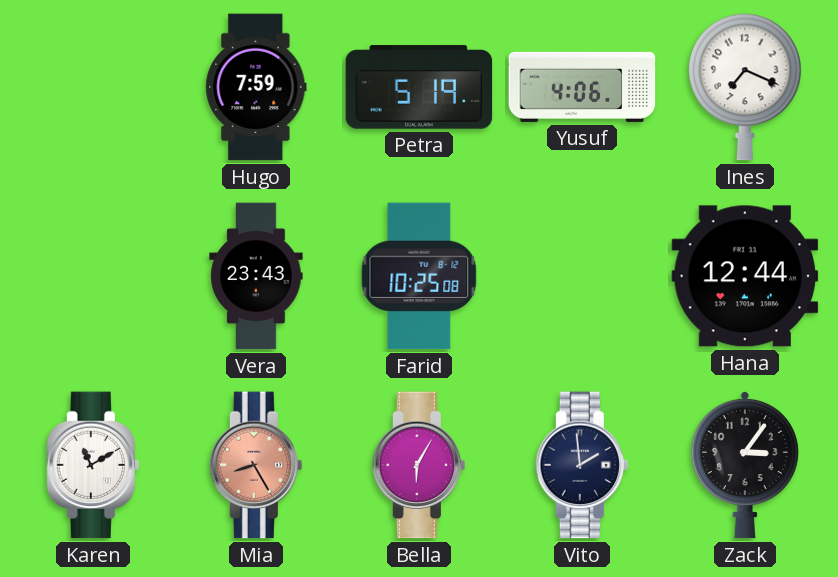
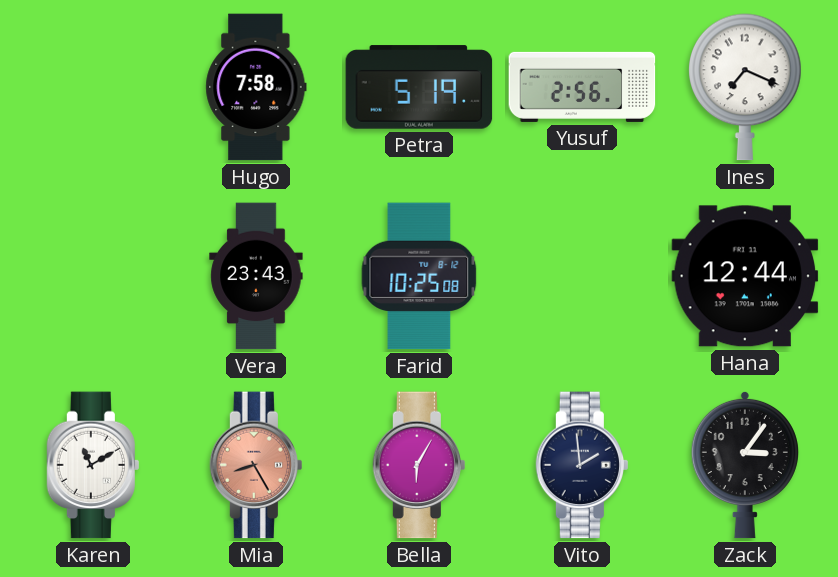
Hugo: 7:59 -> 7:58 (256, 87)
Yusuf: 4:06 -> 2:56 (582, 87)
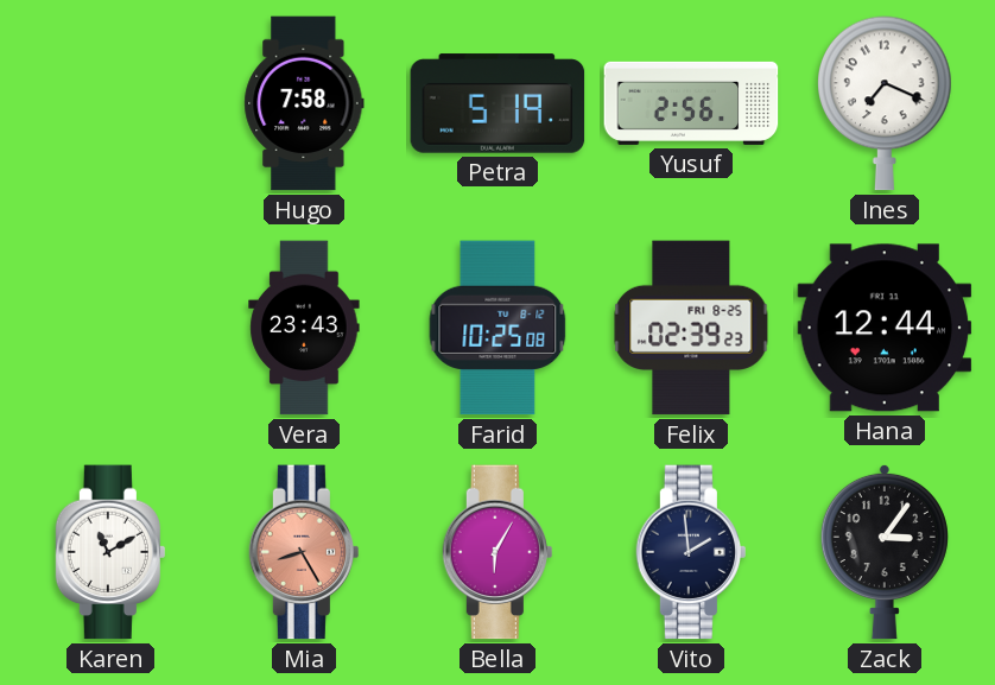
Felix: none -> 02:39 (691, 328)
